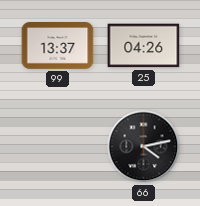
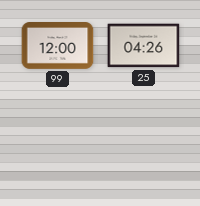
99: 13:37 -> 12:00 (58, 46)
66: 4:13 -> none (144, 147)
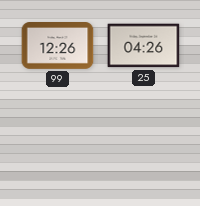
99: 12:00 -> 12:26 (58, 46)
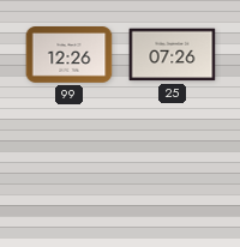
25: 04:26 -> 07:26 (173, 55)
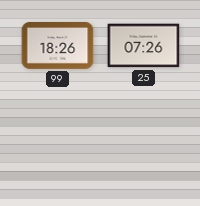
99: 12:26 -> 18:26 (58, 46)
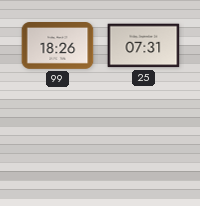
25: 07:26 -> 07:31 (144, 46)
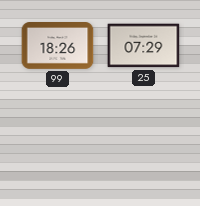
25: 07:31 -> 07:29 (144, 46)
